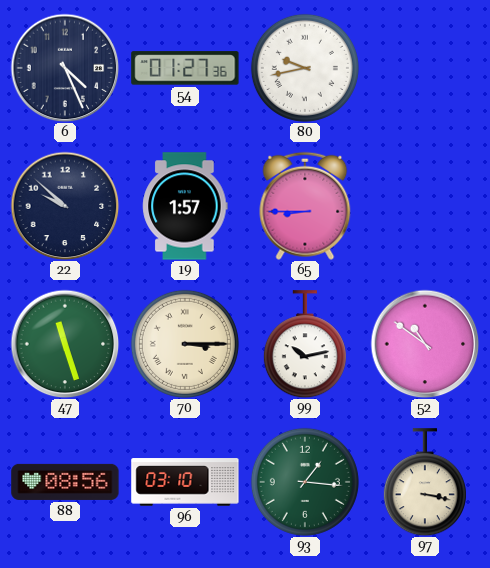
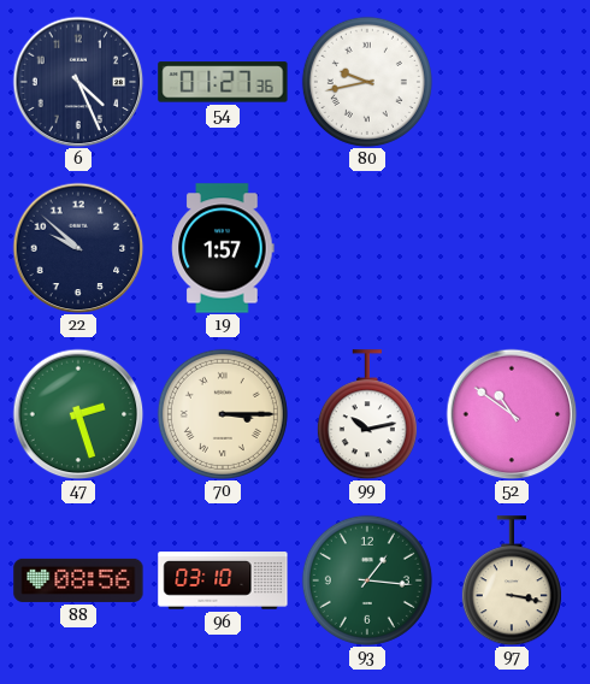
65: 8:45 -> none (305, 206)
47: 11:27 -> 2:27 (78, 414)
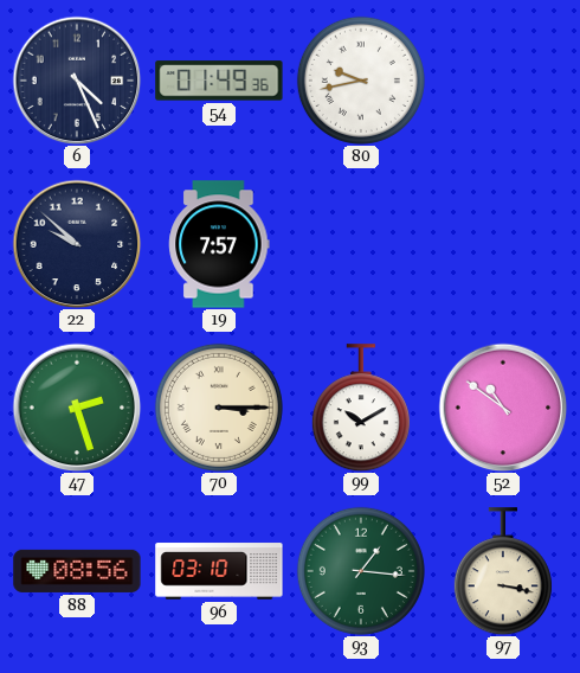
54: 01:27 -> 01:49 (219, 81)
19: 1:57 -> 7:57 (219, 244)
99: 10:13 -> 10:10 (361, 408)
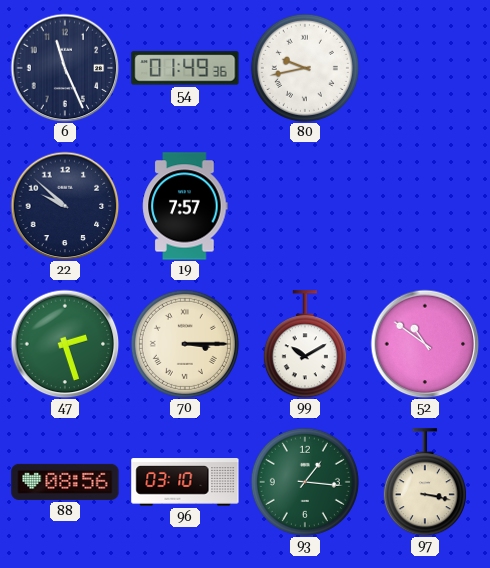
6: 4:26 -> 11:26 (65, 68)
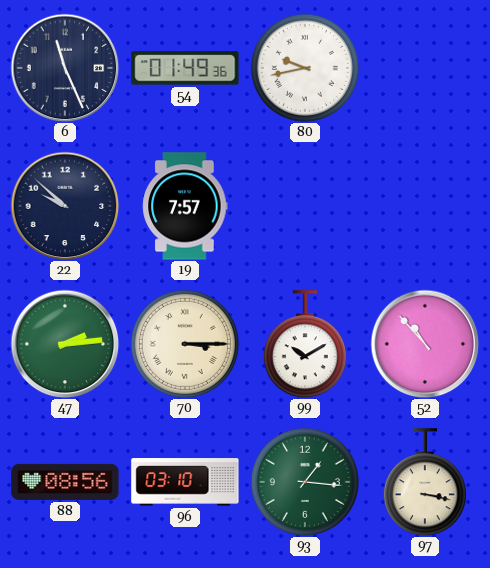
47: 2:27 -> 2:14 (65, 344)
52: 10:51 -> 10:53 (425, 344)
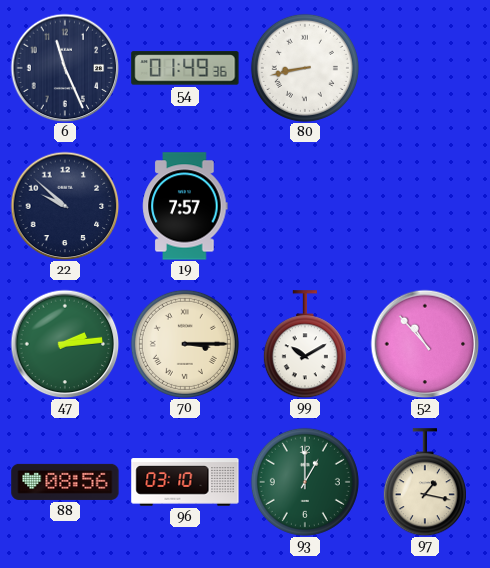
80: 9:43 -> 8:43 (305, 68)
93: 1:16 -> 1:00 (305, 482)
97: 3:17 -> 1:17 (425, 482)
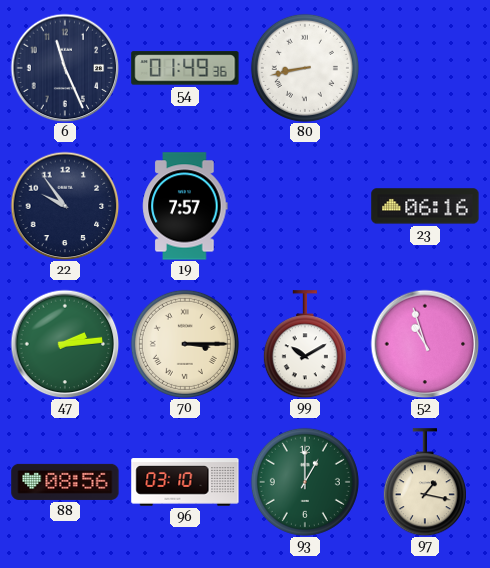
22: 9:52 -> 9:54 (65, 206)
23: none -> 06:16 (425, 206)
52: 10:53 -> 10:57 (425, 344)
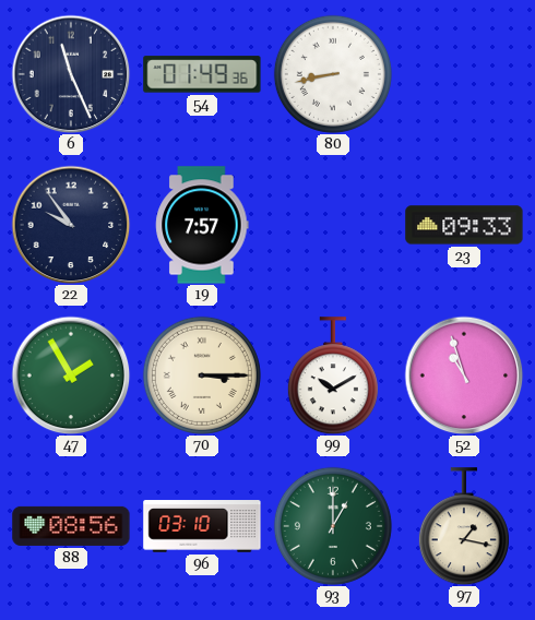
23: 06:16 -> 09:33 (464, 225)
47: 2:14 -> 1:55 (71, 375)
